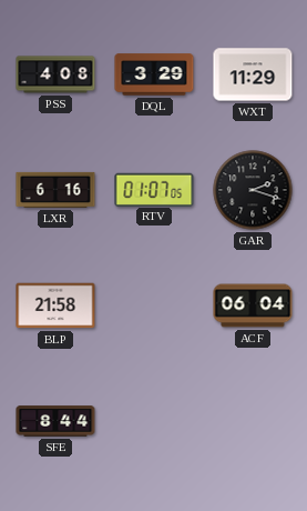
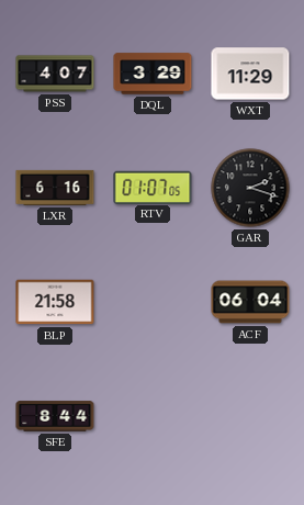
PSS: 4:08 -> 4:07 (55, 74)
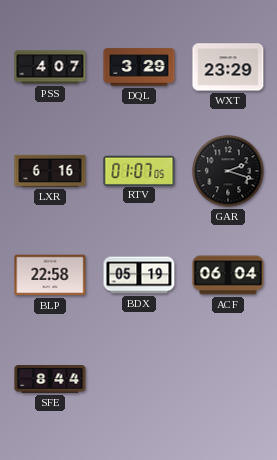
WXT: 11:29 -> 23:29 (228, 67)
BLP: 21:58 -> 22:58 (50, 275)
BDX: none -> 05:19 (139, 275)
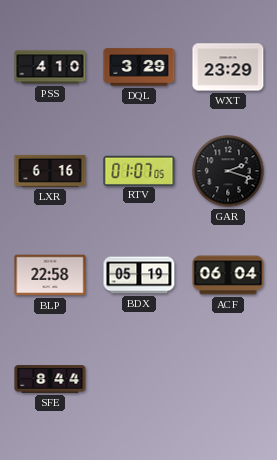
PSS: 4:07 -> 4:10 (50, 67)
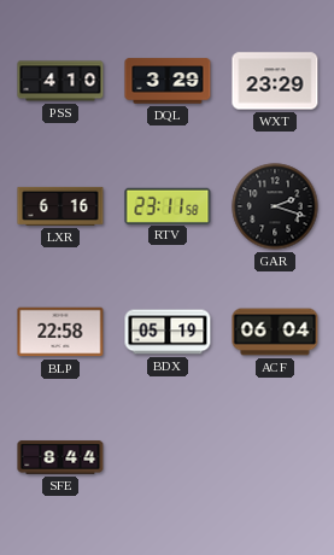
RTV: 01:07 -> 23:11 (168, 205)
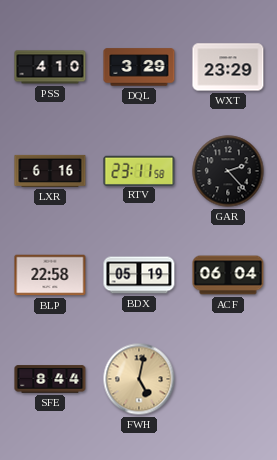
GAR: 2:18 -> 2:23 (228, 171)
FWH: none -> 5:02 (139, 379)
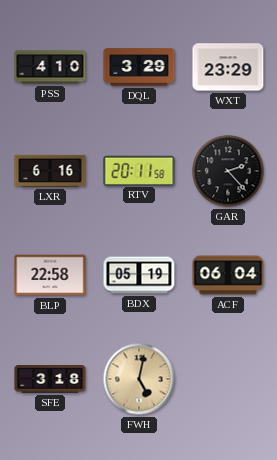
RTV: 23:11 -> 20:11 (139, 170)
SFE: 8:44 -> 3:18 (50, 379)
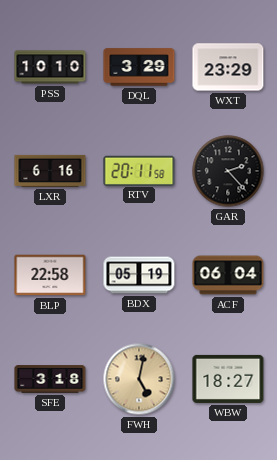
PSS: 4:10 -> 10:10 (50, 67)
WBW: none -> 18:27 (228, 379)
